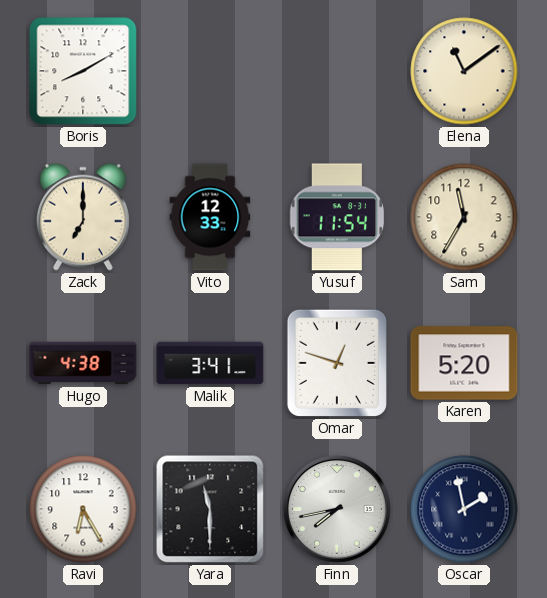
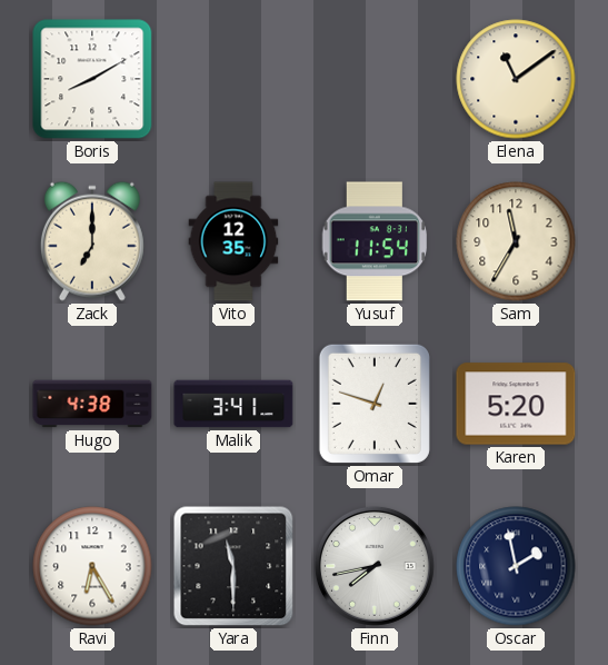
Vito: 12:33 -> 12:35 (233, 241)
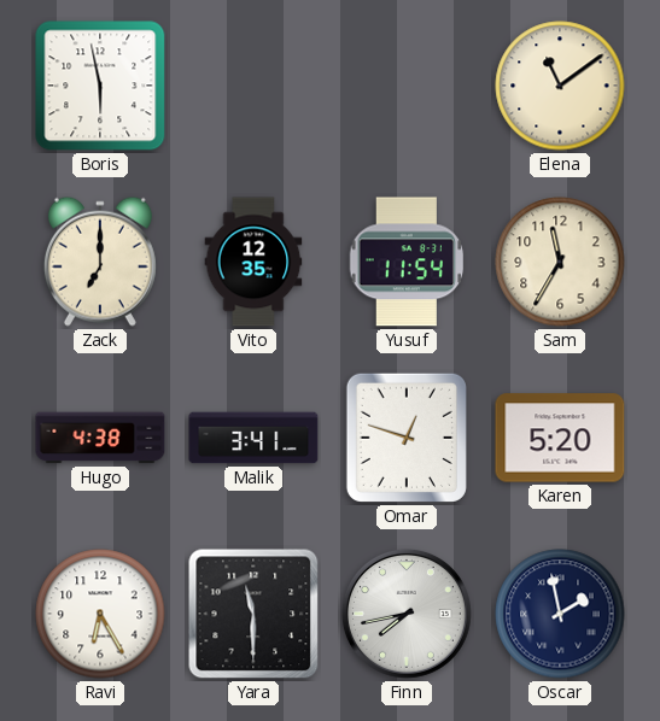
Boris: 8:10 -> 5:58 (100, 86)
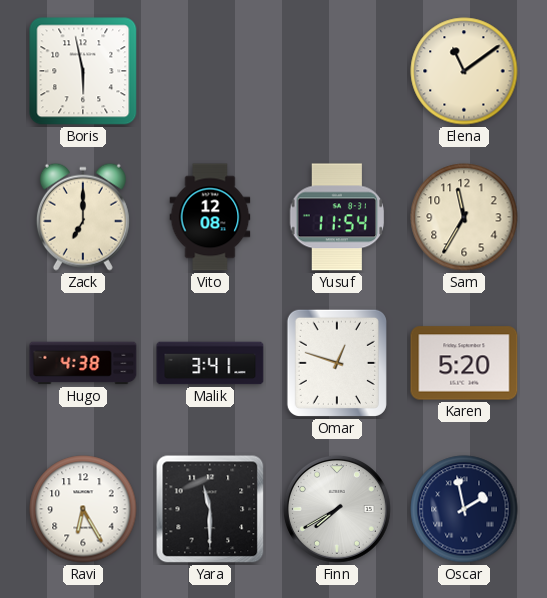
Vito: 12:35 -> 12:08 (210, 217)
Finn: 7:43 -> 7:40 (337, 509)
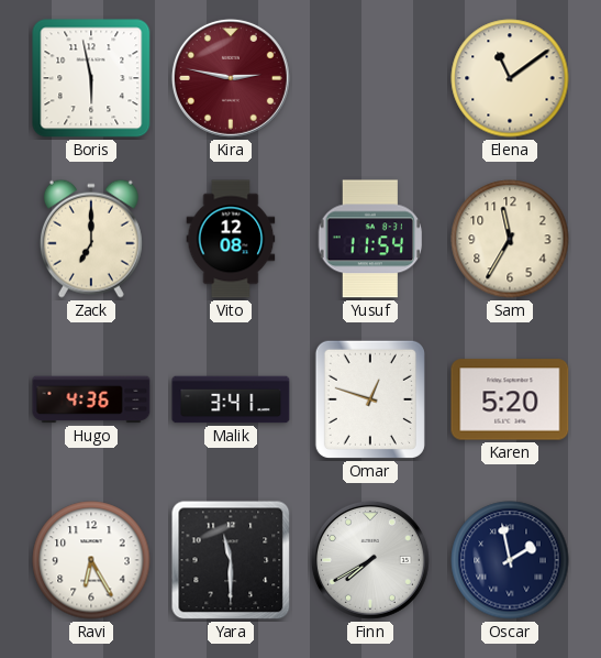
Kira: none -> 2:47 (231, 78)
Hugo: 4:38 -> 4:36 (91, 399)
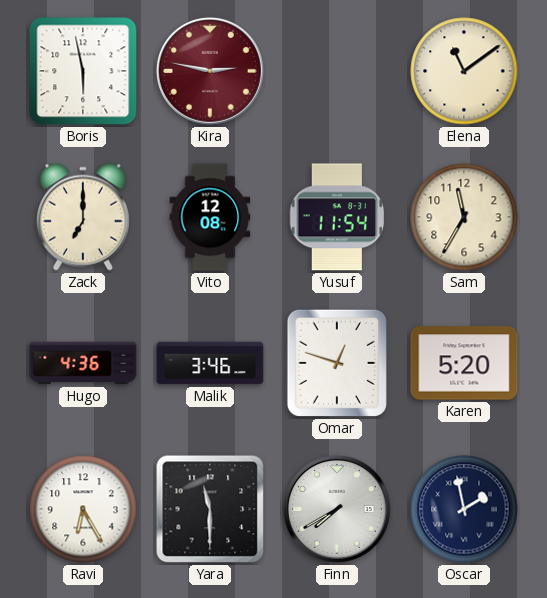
Malik: 3:41 -> 3:46 (210, 363)
